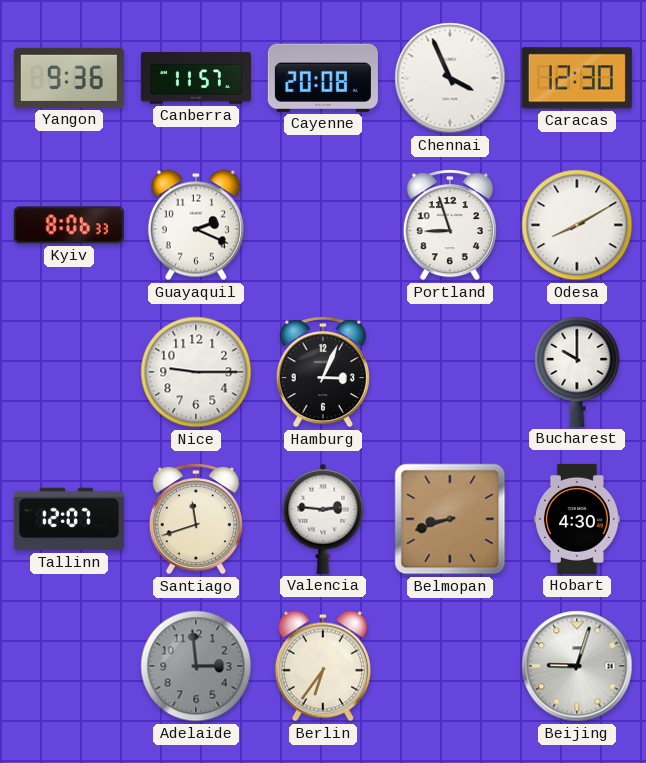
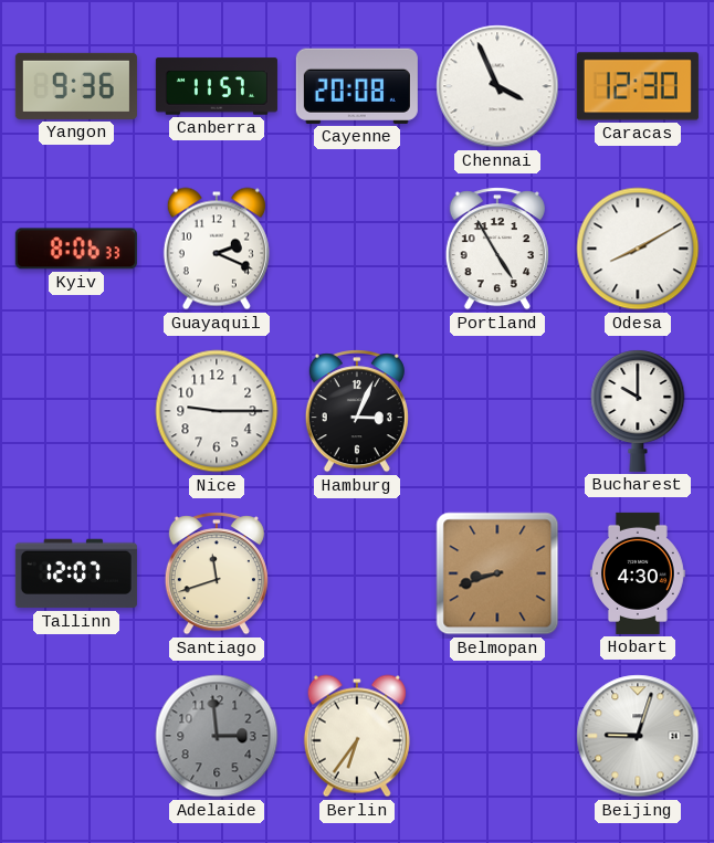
Portland: 8:57 -> 4:55 (497, 249)
Valencia: 2:46 -> none (323, 519)
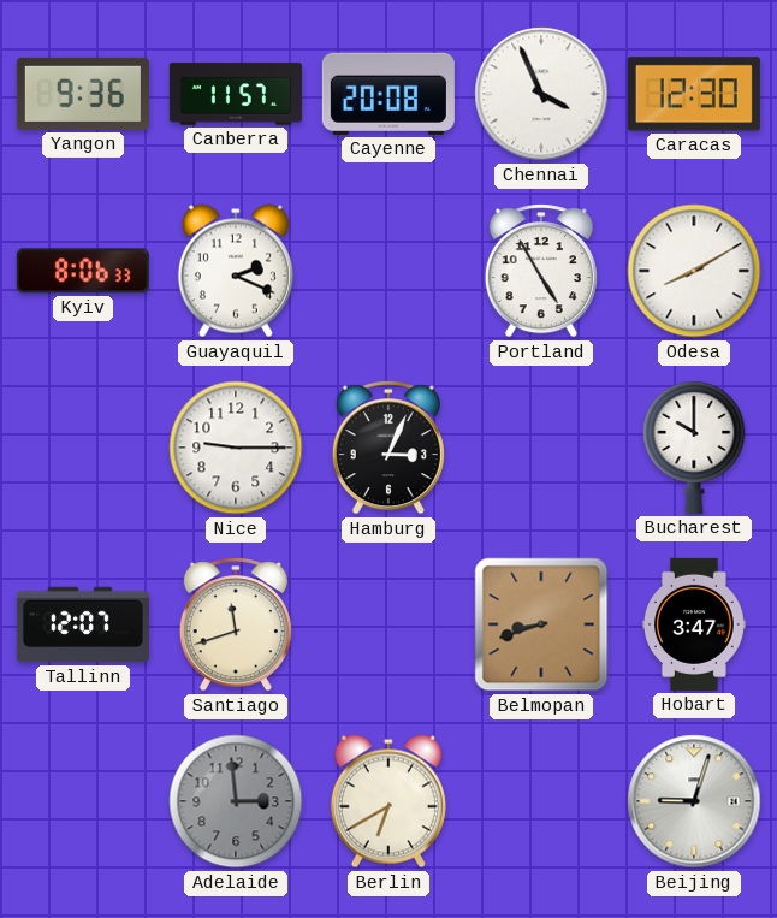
Hobart: 4:30 -> 3:47 (694, 624)
Berlin: 6:36 -> 6:40 (388, 801)
